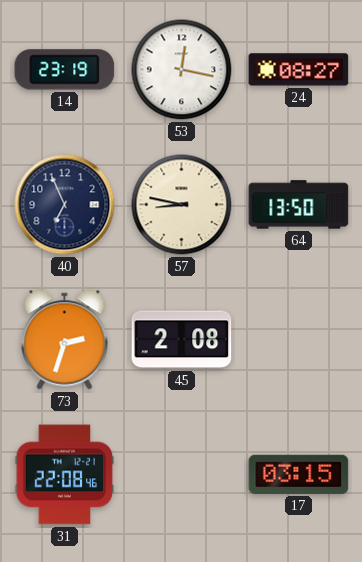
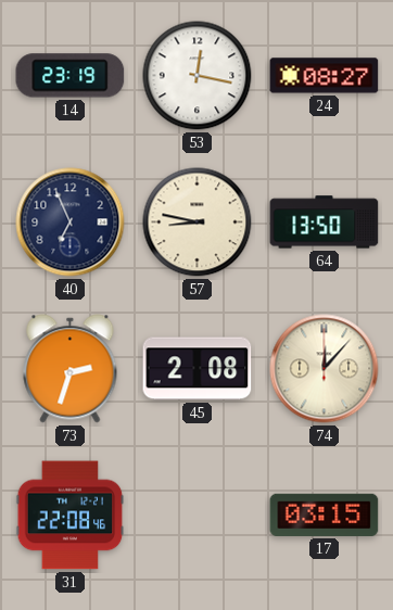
74: none -> 12:07 (325, 369)
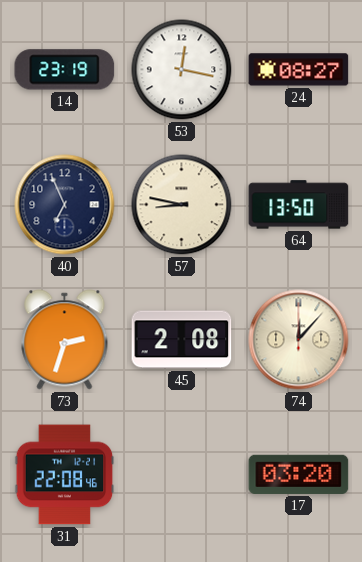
17: 03:15 -> 03:20 (299, 474)
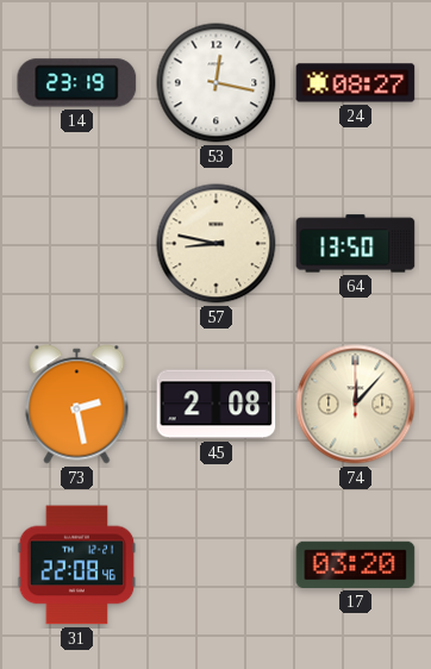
40: 6:56 -> none (65, 205)
73: 2:33 -> 2:28 (77, 405)
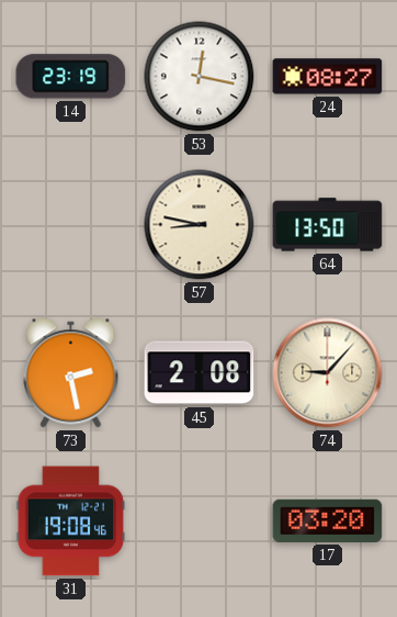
74: 12:07 -> 9:07 (328, 373)
31: 22:08 -> 19:08 (71, 521)
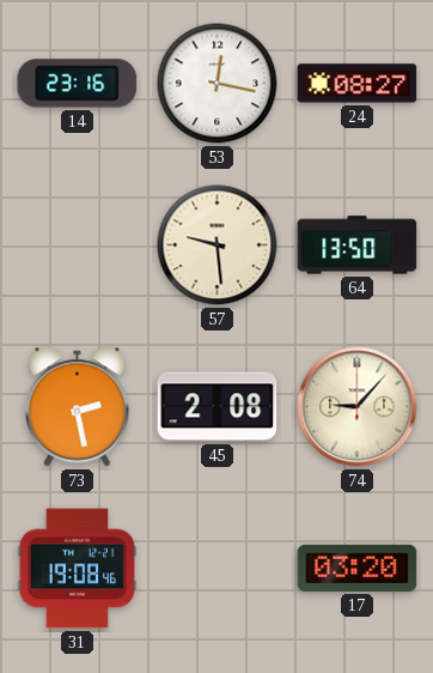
14: 23:19 -> 23:16 (78, 84)
57: 8:47 -> 9:29 (218, 245)
